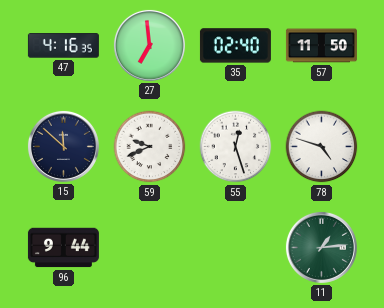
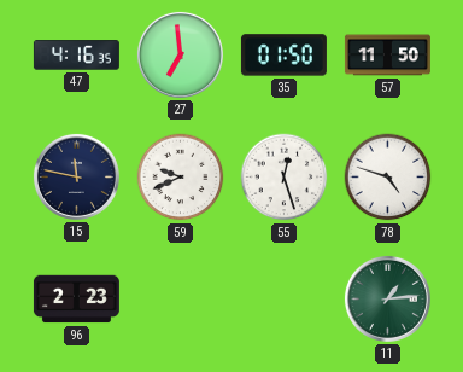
35: 02:40 -> 01:50 (283, 56)
15: 11:52 -> 11:47 (76, 176)
96: 9:44 -> 2:23 (76, 300)
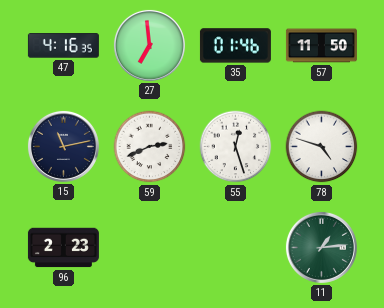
35: 01:50 -> 01:46 (235, 46)
15: 11:47 -> 11:13 (63, 146)
59: 9:41 -> 2:41 (150, 147)
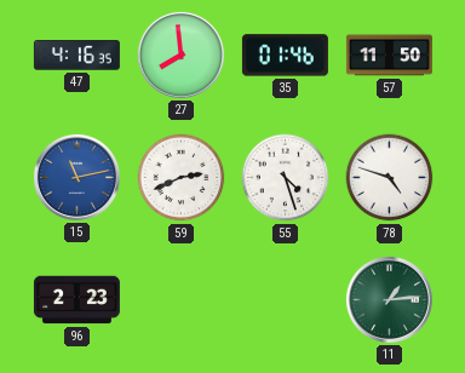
27: 6:59 -> 7:59 (180, 54)
15 dial: navy -> blue (76, 177)
55: 12:27 -> 4:27 (286, 178)
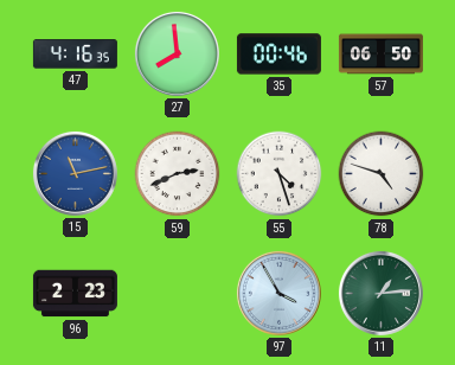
35: 01:46 -> 00:46 (278, 55)
57: 11:50 -> 06:50 (380, 55)
97: none -> 3:55 (278, 293)
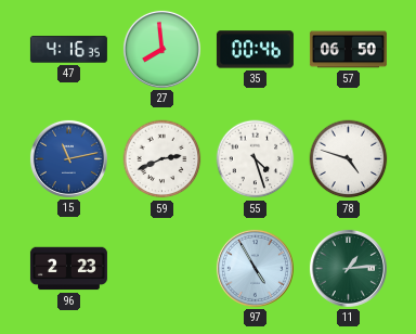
97: 3:55 -> 4:55 (255, 268)
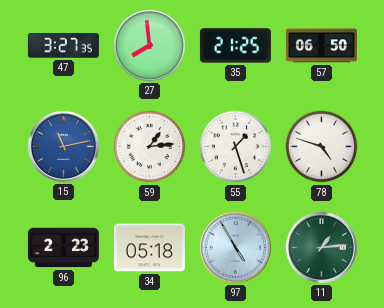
47: 4:16 -> 3:27 (63, 46)
35: 00:46 -> 21:25 (235, 46)
59: 2:41 -> 1:14 (150, 147)
55: 4:27 -> 1:27 (236, 147)
34: none -> 05:18 (149, 248)
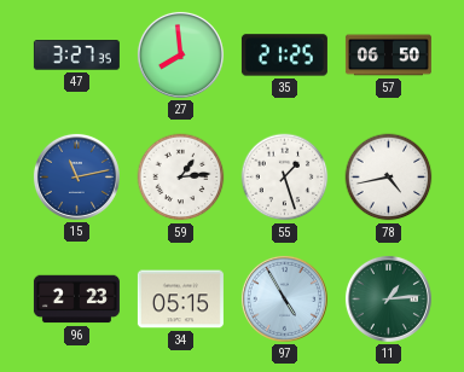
78: 4:48 -> 4:43 (389, 178)
34: 05:18 -> 05:15 (180, 300)
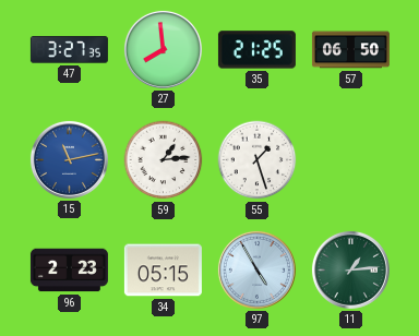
78: 4:43 -> none (389, 178)
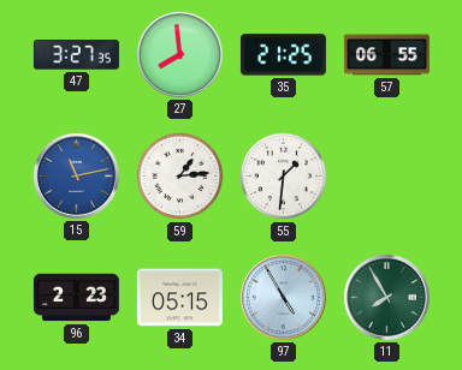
57: 06:50 -> 06:55 (386, 55)
55: 1:27 -> 1:31 (284, 177)
11: 1:14 -> 7:55 (386, 297)
